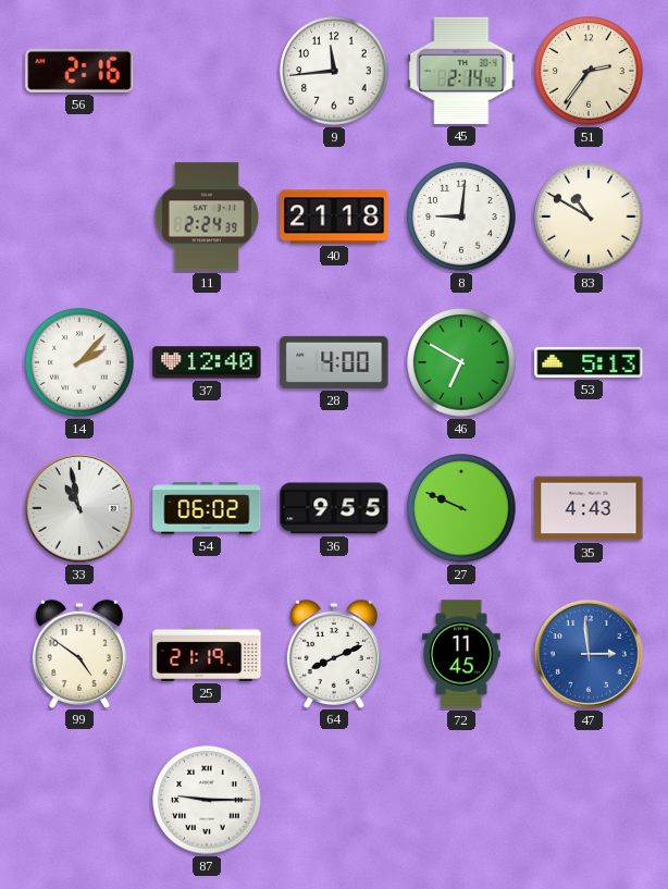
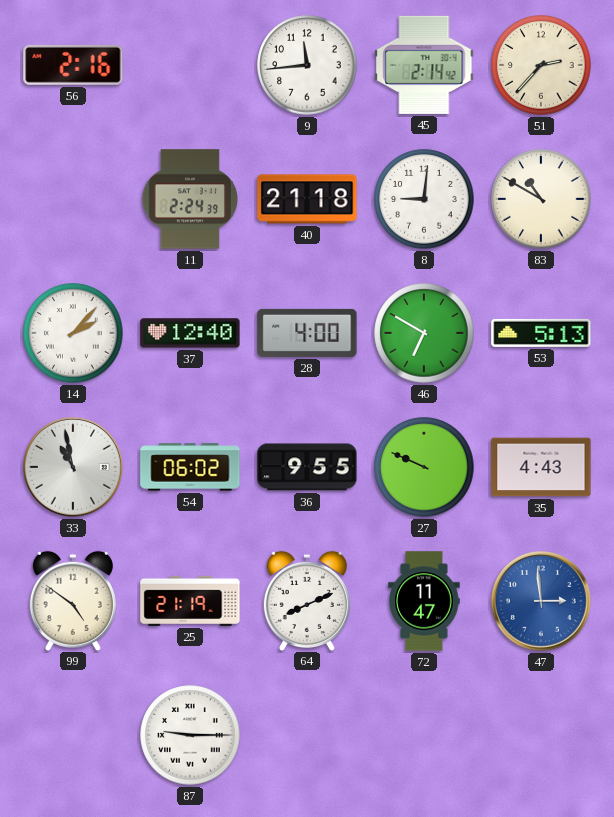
51: 2:36 -> 2:37 (541, 65)
72: 11:45 -> 11:47 (424, 601)
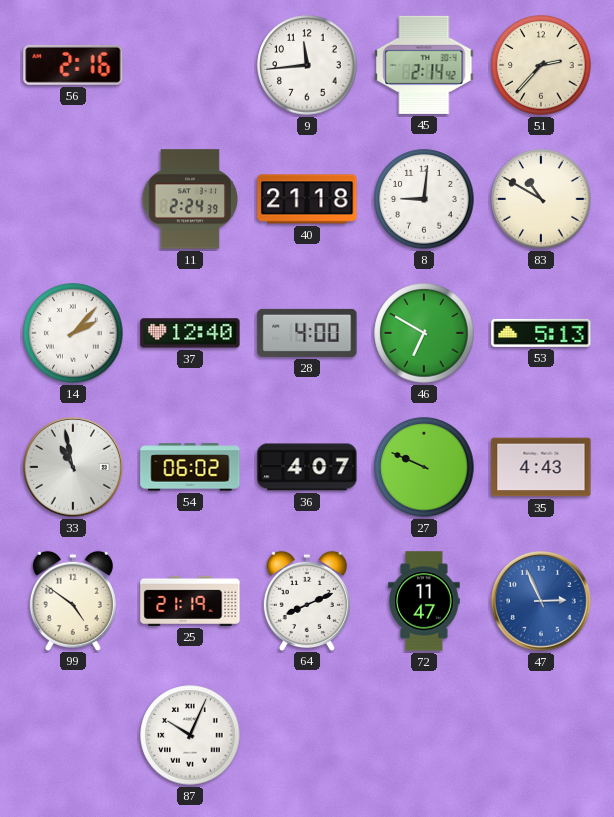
36: 9:55 -> 4:07 (307, 467)
47: 2:59 -> 2:56 (541, 601)
87: 9:15 -> 10:04 (190, 735)
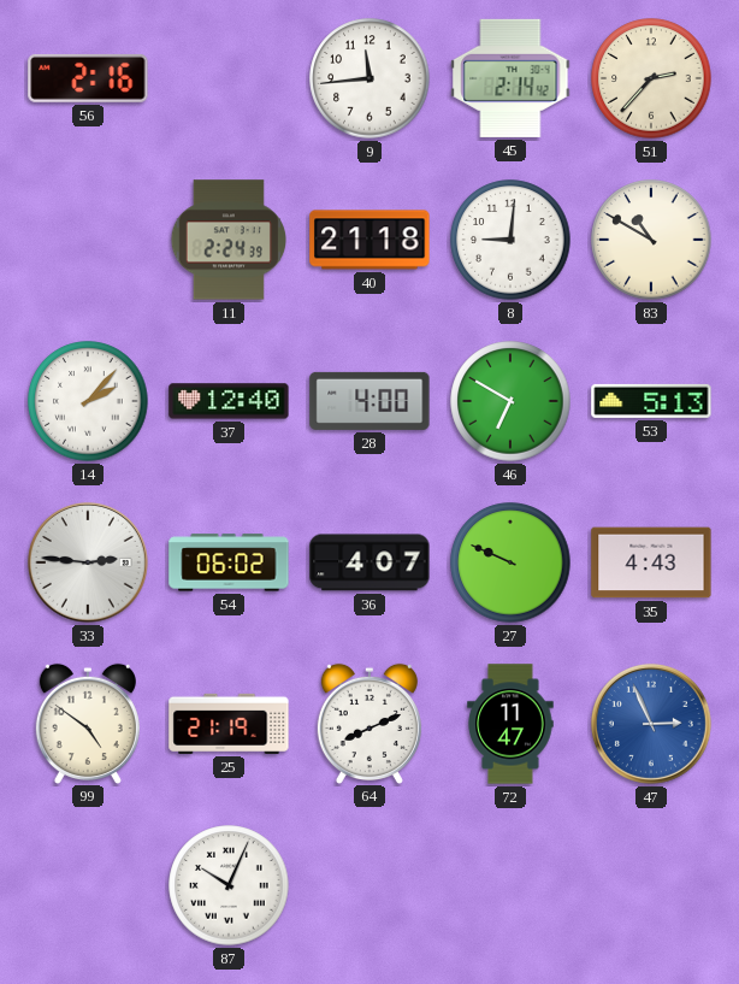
33: 10:58 -> 2:46 (88, 562)
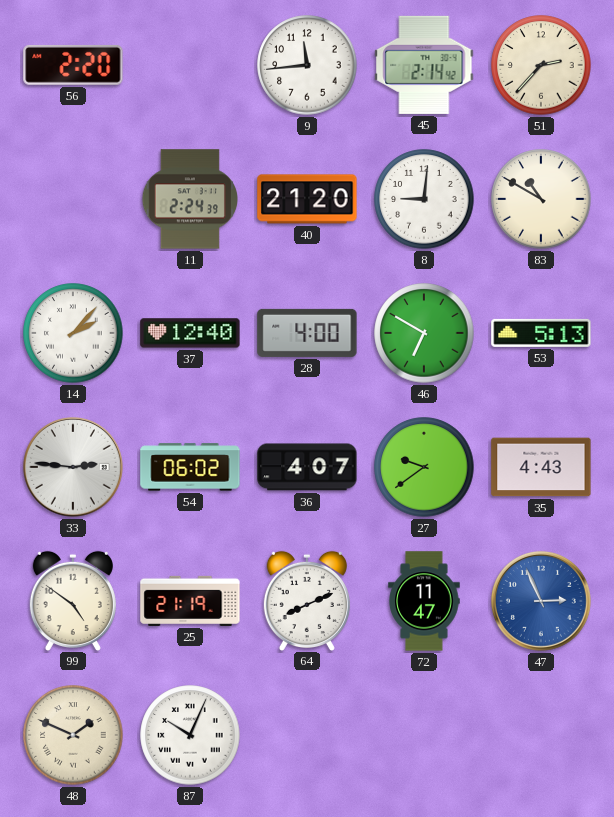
56: 2:16 -> 2:20 (73, 65)
40: 21:18 -> 21:20 (307, 199)
27: 9:49 -> 9:39 (424, 467)
48: none -> 1:49 (73, 735)
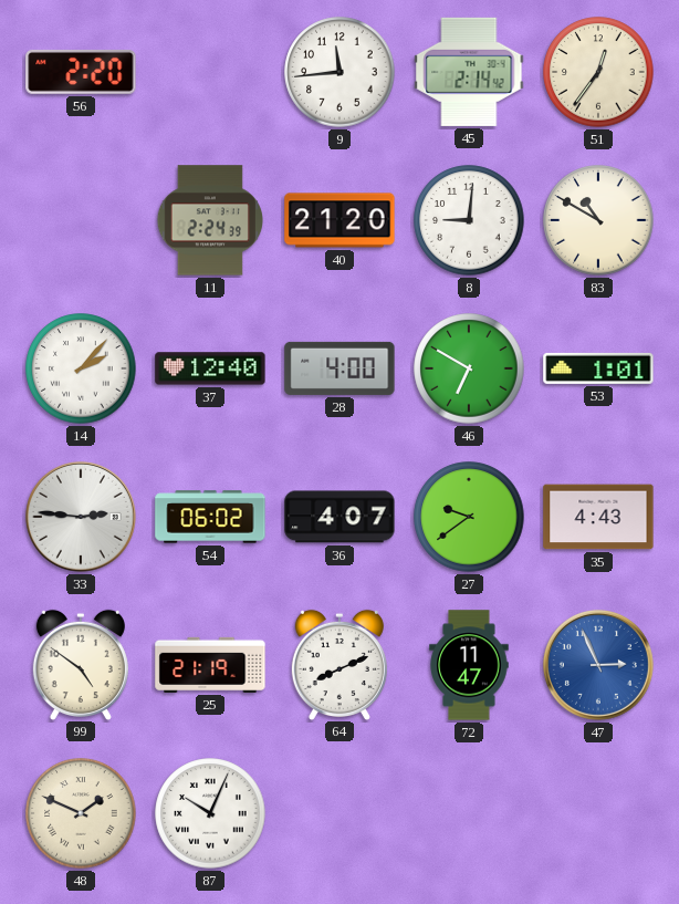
51: 2:37 -> 12:36 (598, 72)
53: 5:13 -> 1:01 (598, 368)
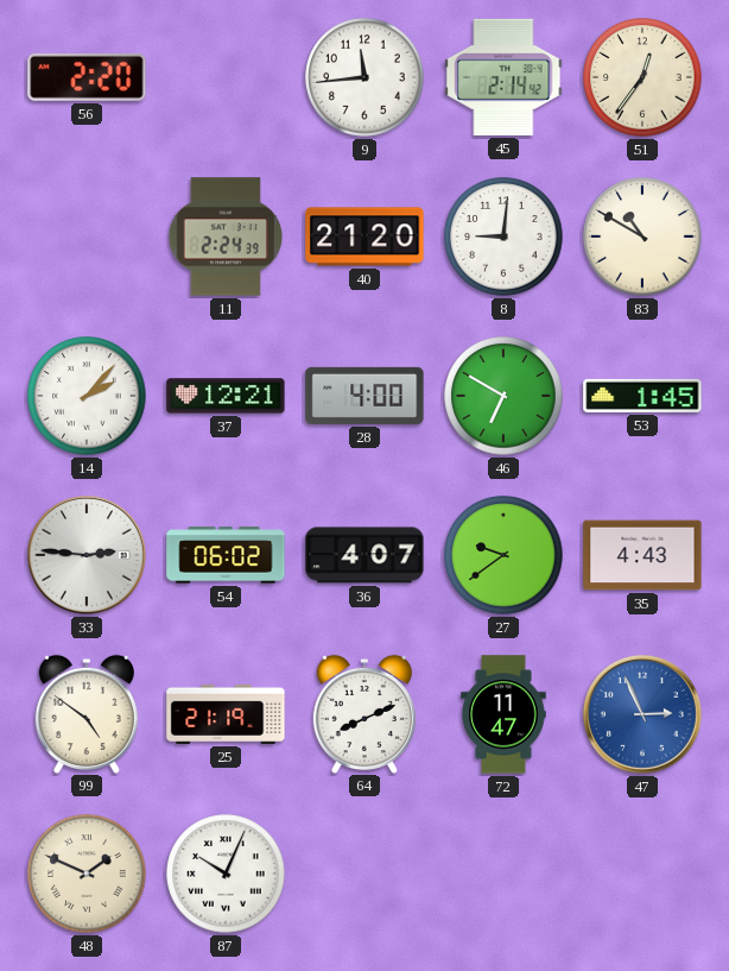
37: 12:40 -> 12:21 (226, 396)
53: 1:01 -> 1:45 (642, 396)
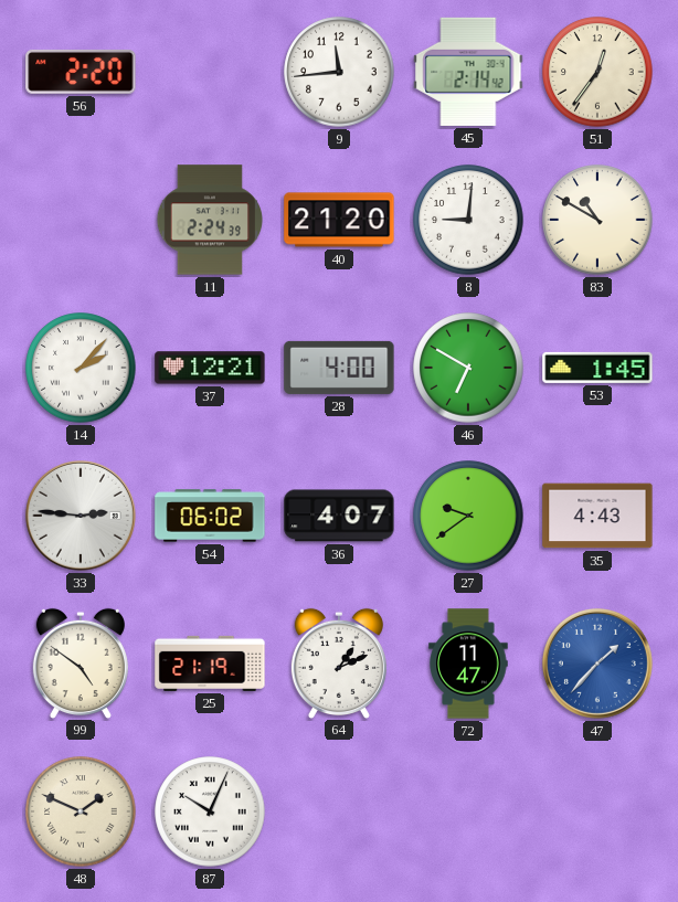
64: 8:11 -> 1:11 (339, 662)
47: 2:56 -> 1:37 (597, 664)
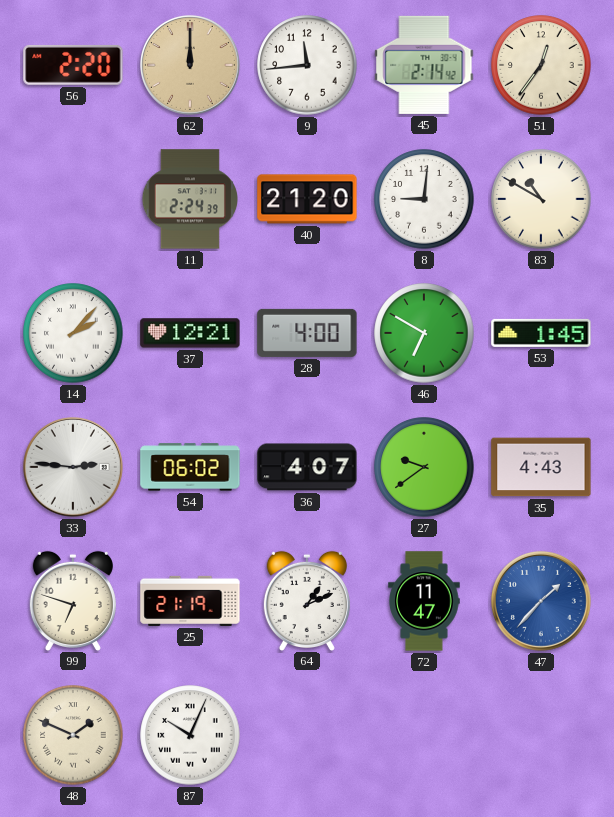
62: none -> 12:00 (190, 65)
99: 4:51 -> 6:48 (73, 600)
